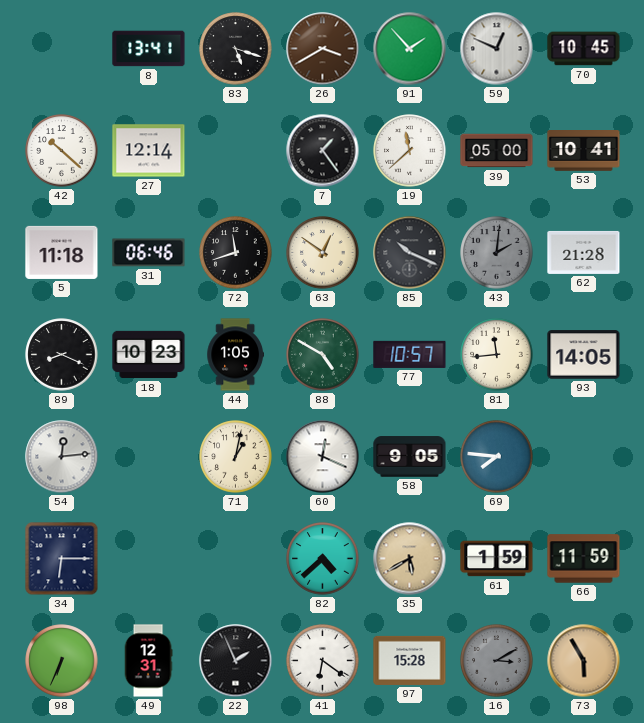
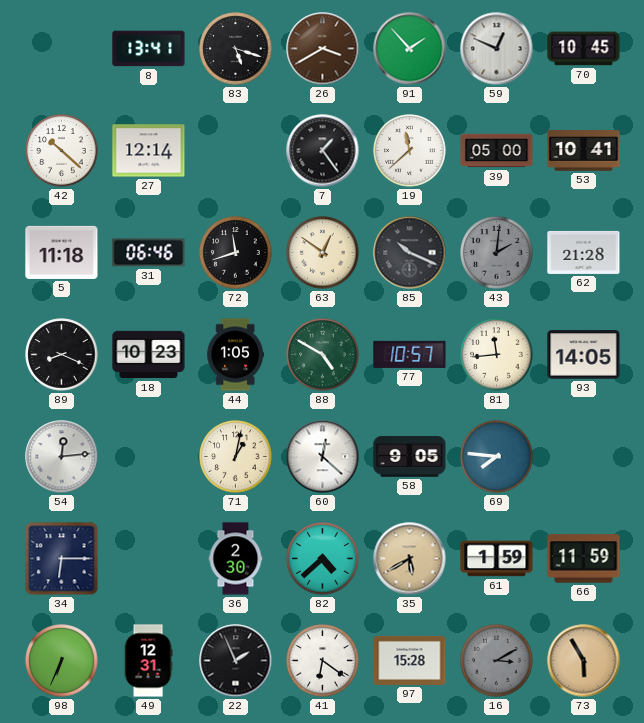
60: 12:19 -> 12:22 (323, 457)
36: none -> 2:30 (236, 559)
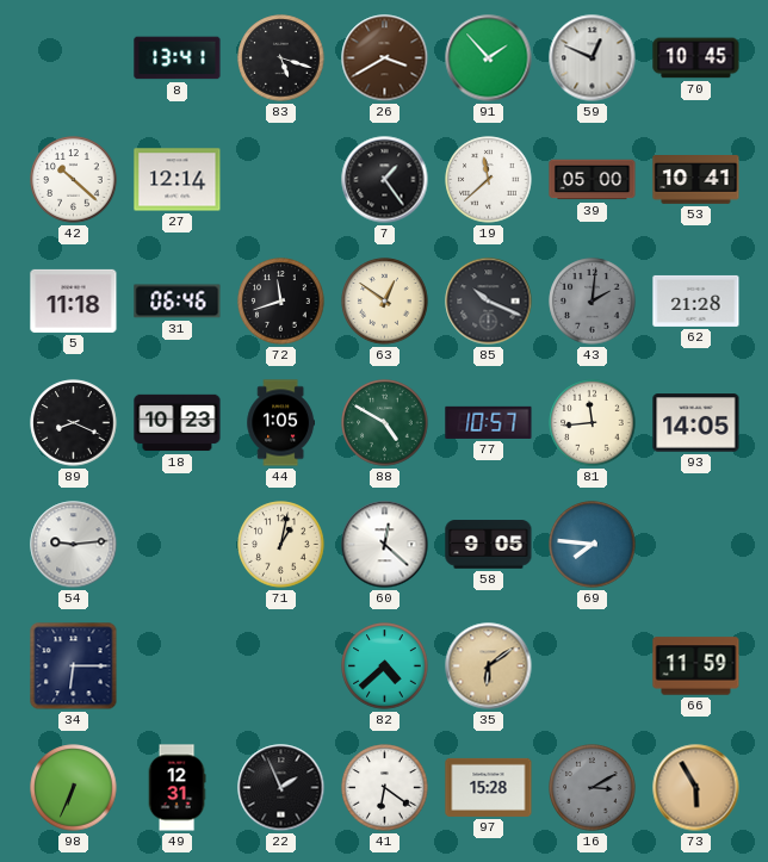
54: 12:14 -> 9:14 (74, 545)
36: 2:30 -> none (236, 559)
35: 5:40 -> 6:09 (489, 666)
61: 1:59 -> none (497, 559)
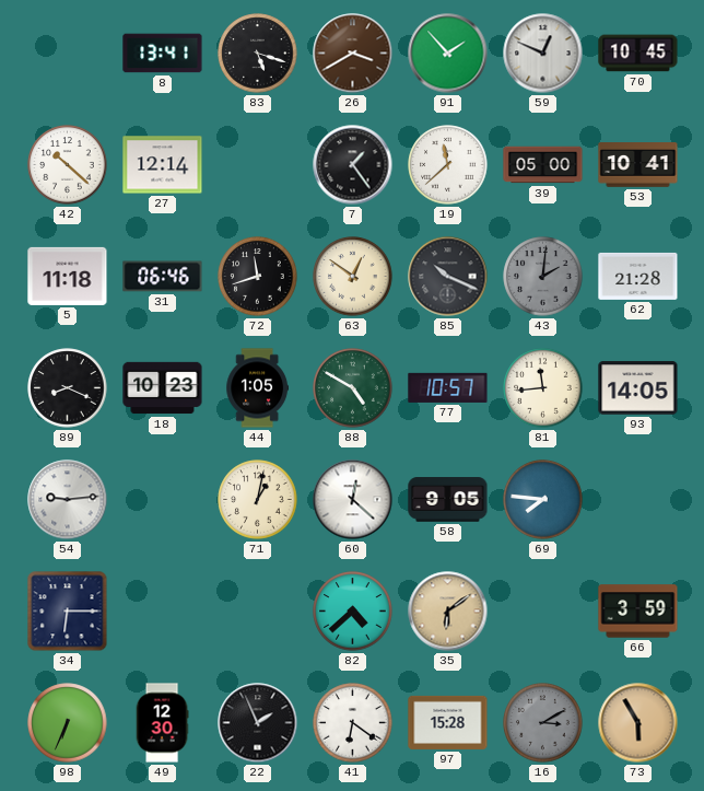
66: 11:59 -> 3:59 (638, 612)
49: 12:31 -> 12:30 (162, 723)
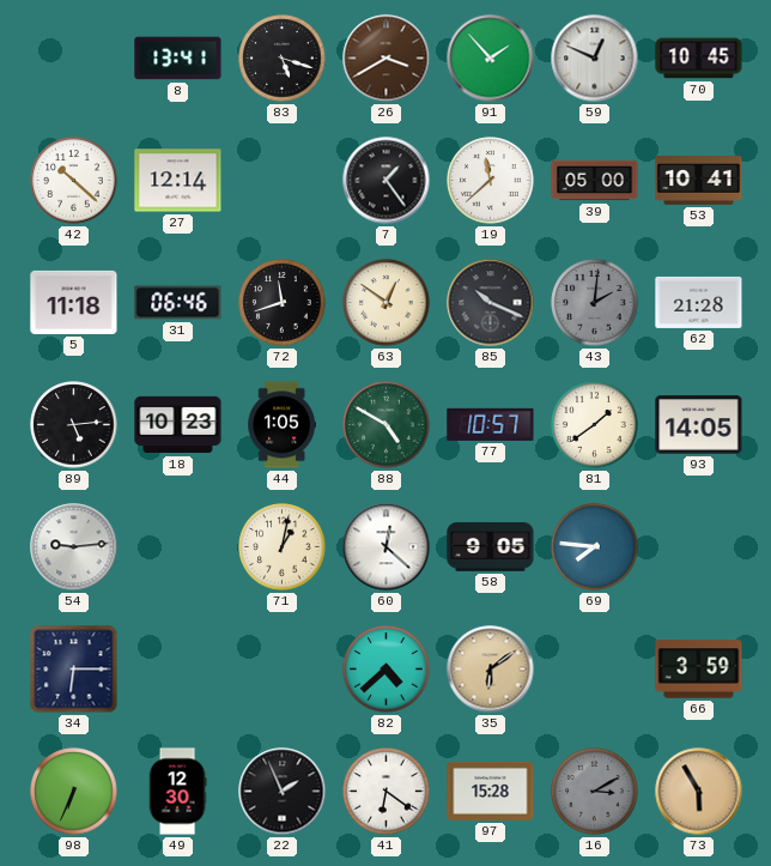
89: 8:19 -> 5:14 (74, 425)
81: 11:44 -> 1:39 (595, 425)
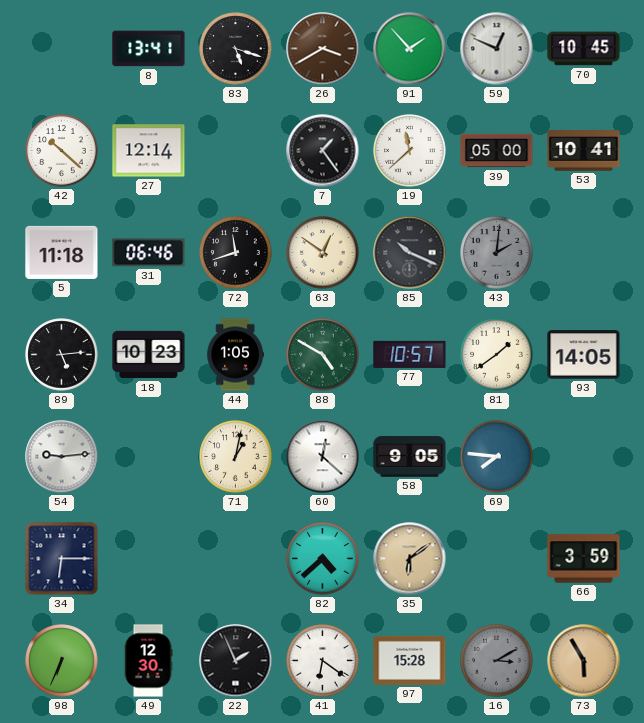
62: 21:28 -> none (699, 302)
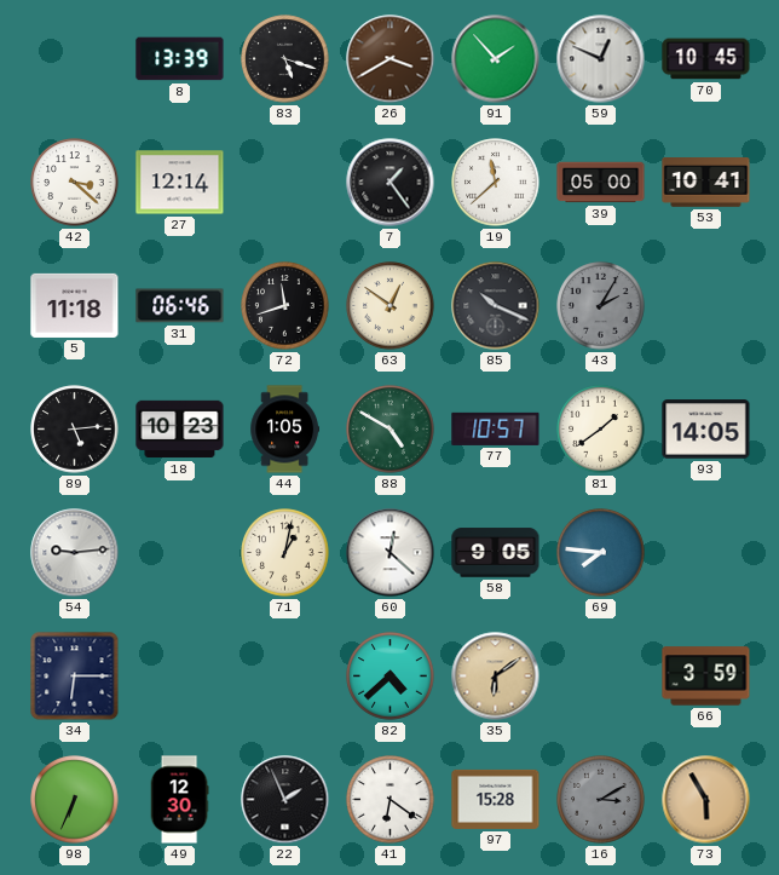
8: 13:41 -> 13:39 (180, 59)
42: 10:22 -> 3:22 (75, 183)
43: 2:01 -> 2:05 (601, 306)
